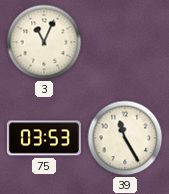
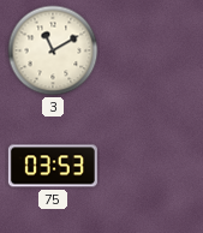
3: 11:04 -> 11:10 (53, 50)
39: 11:25 -> none (125, 138)
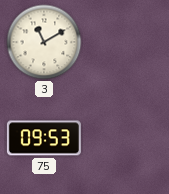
75: 03:53 -> 09:53 (44, 138)
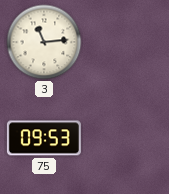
3: 11:10 -> 11:14 (44, 42)
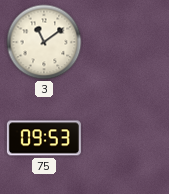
3: 11:14 -> 11:09 (44, 42)
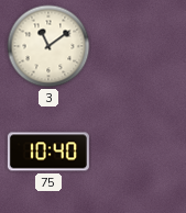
75: 09:53 -> 10:40 (48, 152)
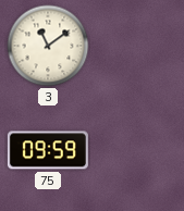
75: 10:40 -> 09:59 (48, 150)
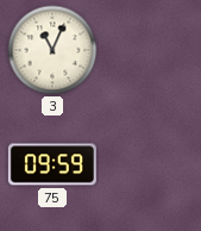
3: 11:09 -> 11:04 (52, 50)
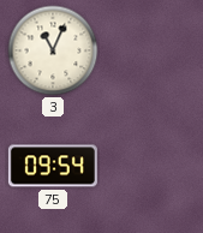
75: 09:59 -> 09:54 (53, 166)
